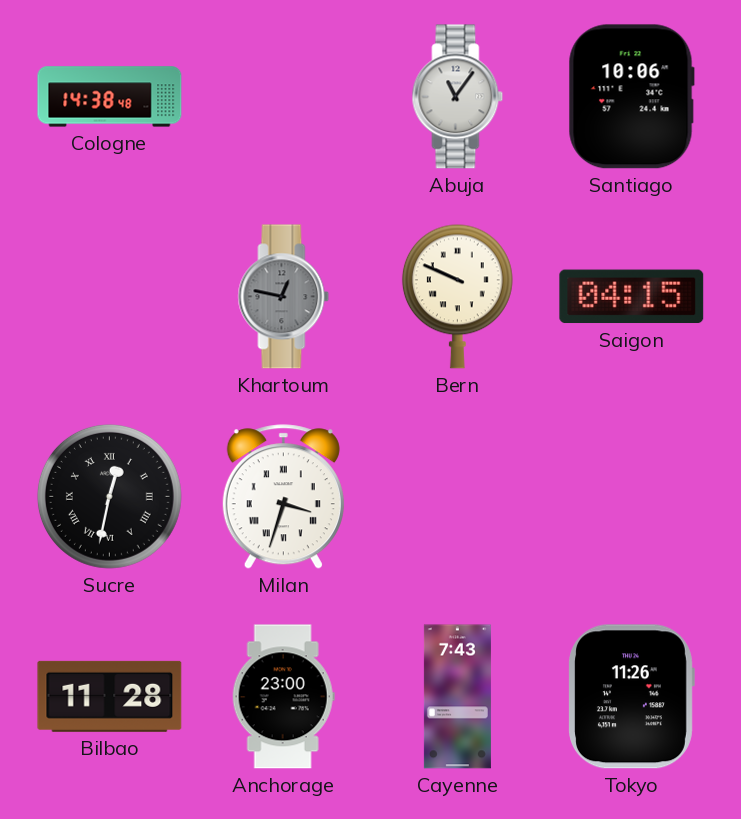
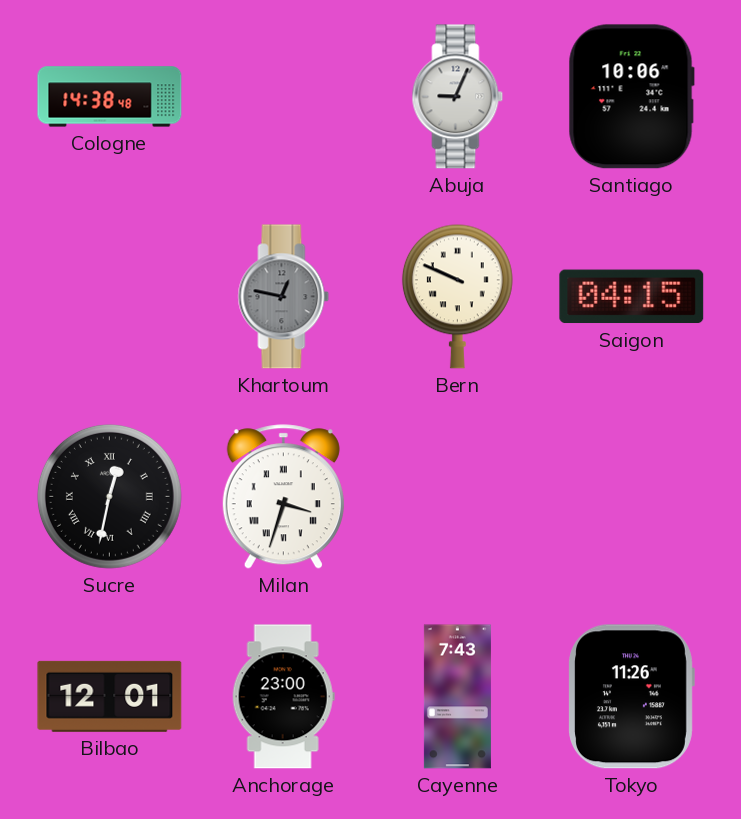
Abuja: 11:06 -> 9:04 (458, 97)
Bilbao: 11:28 -> 12:01 (110, 696)
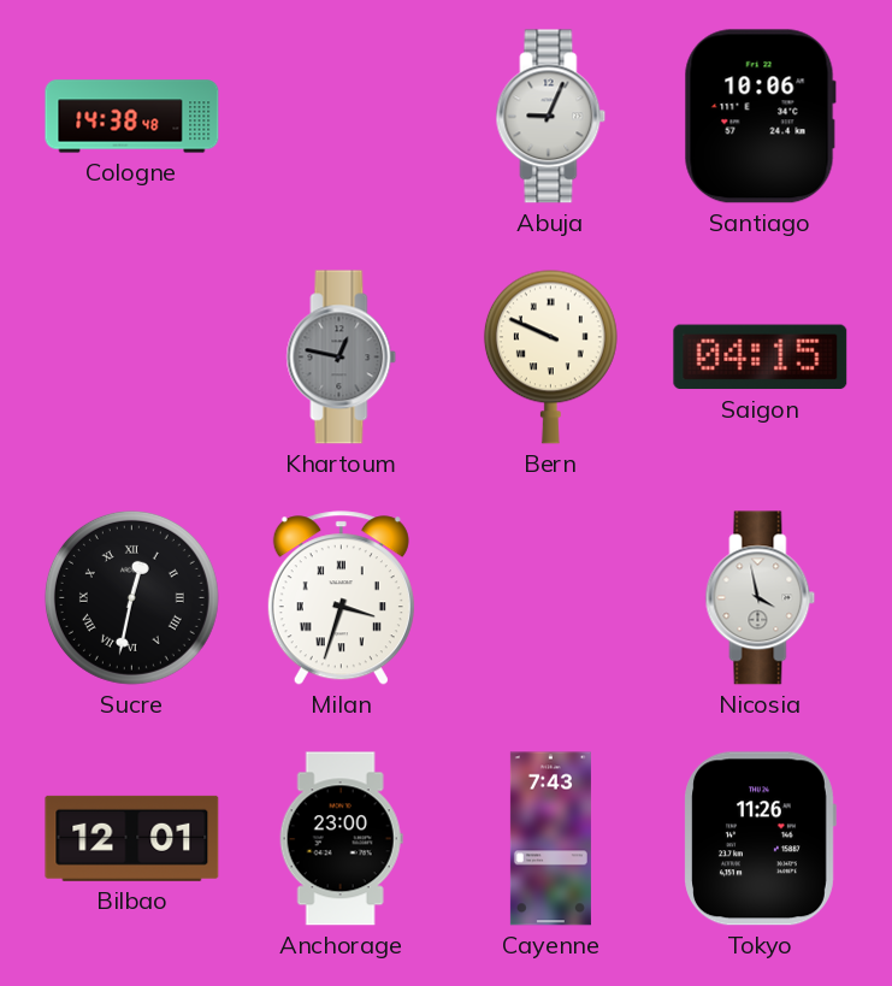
Nicosia: none -> 3:58 (761, 598)
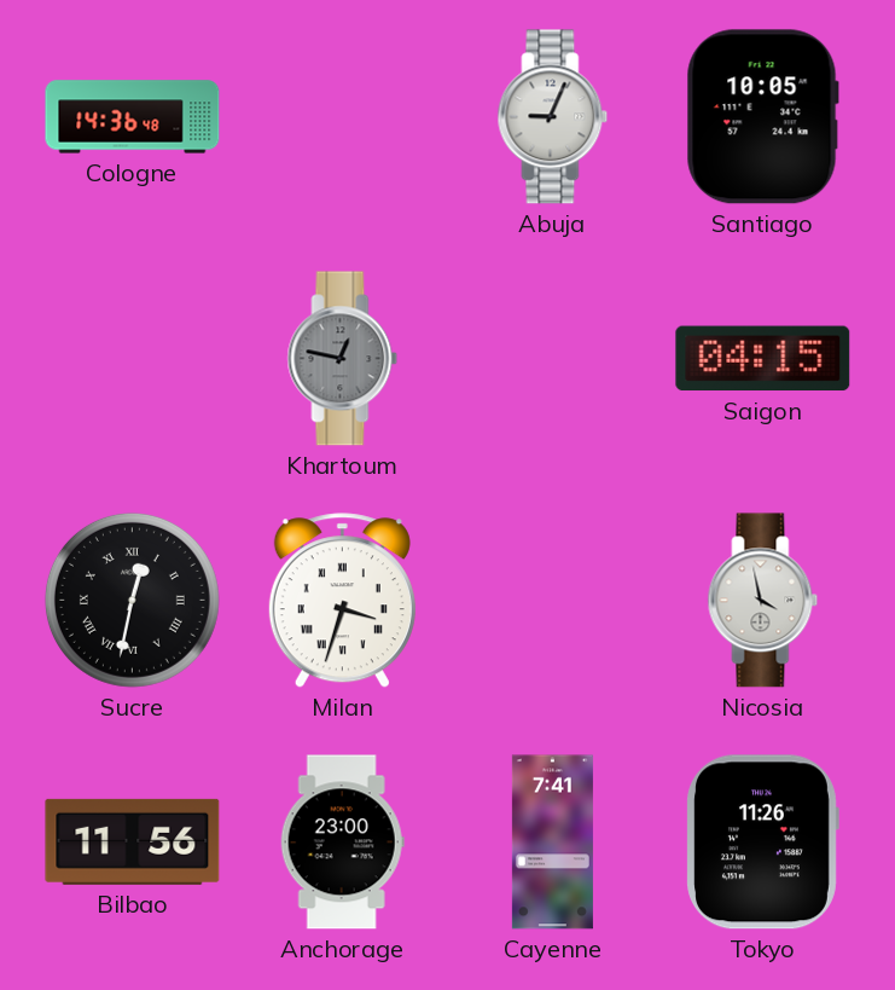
Cologne: 14:38 -> 14:36 (133, 117)
Santiago: 10:06 -> 10:05 (762, 117)
Bern: 9:49 -> none (550, 356)
Bilbao: 12:01 -> 11:56 (133, 841)
Cayenne: 7:43 -> 7:41 (552, 843)
